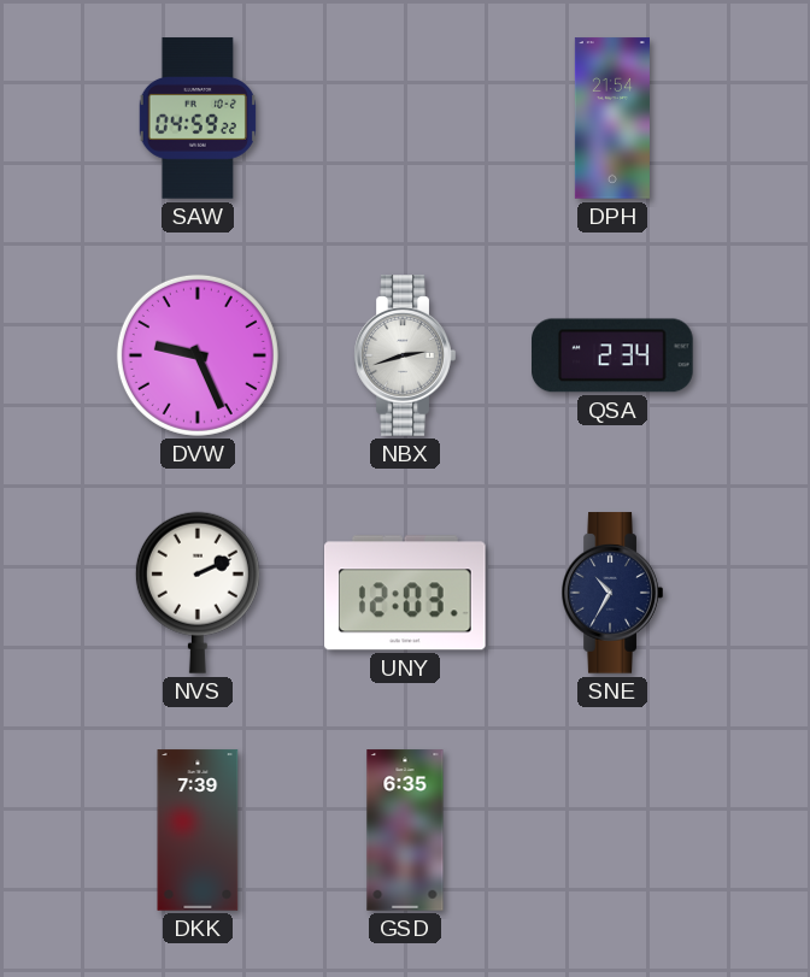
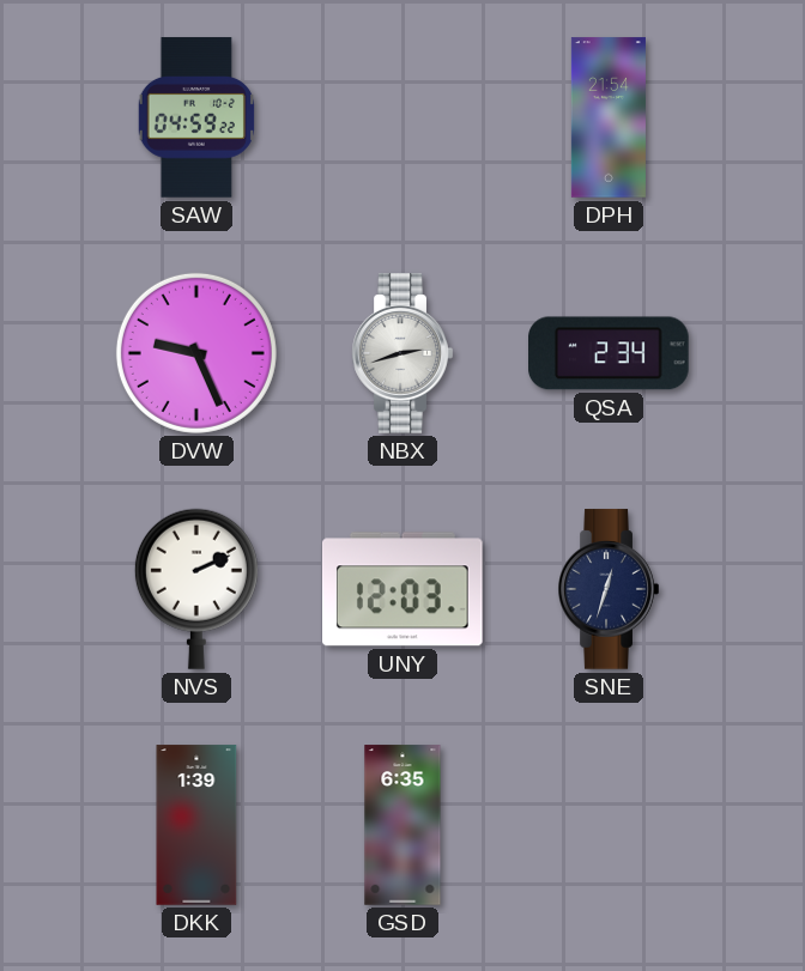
SNE: 10:35 -> 12:33 (609, 589)
DKK: 7:39 -> 1:39 (196, 825)
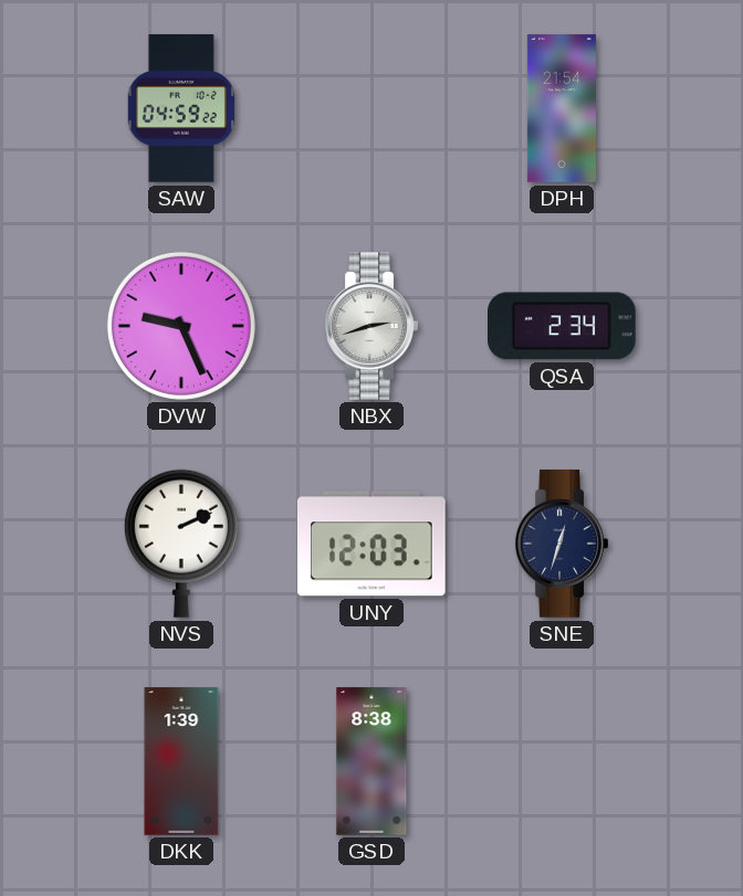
GSD: 6:35 -> 8:38 (371, 761)
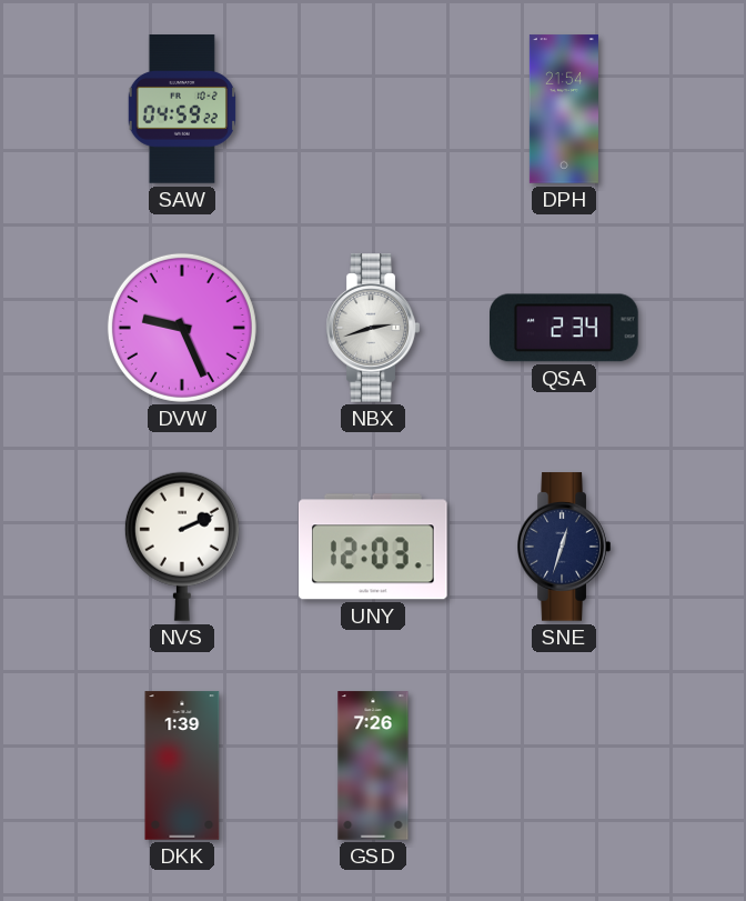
GSD: 8:38 -> 7:26 (373, 765)
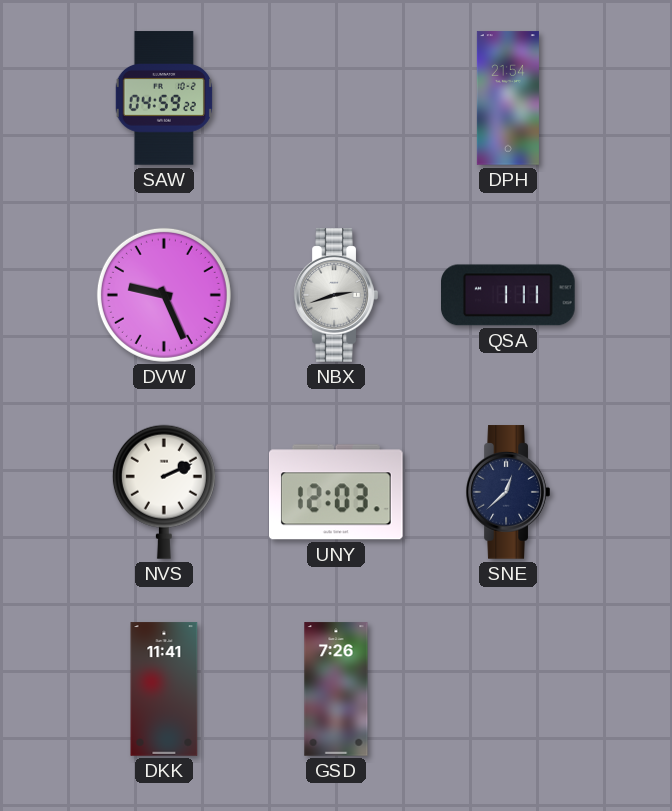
QSA: 2:34 -> 1:11 (509, 295)
SNE: 12:33 -> 12:38 (508, 492)
DKK: 1:39 -> 11:41 (164, 689)
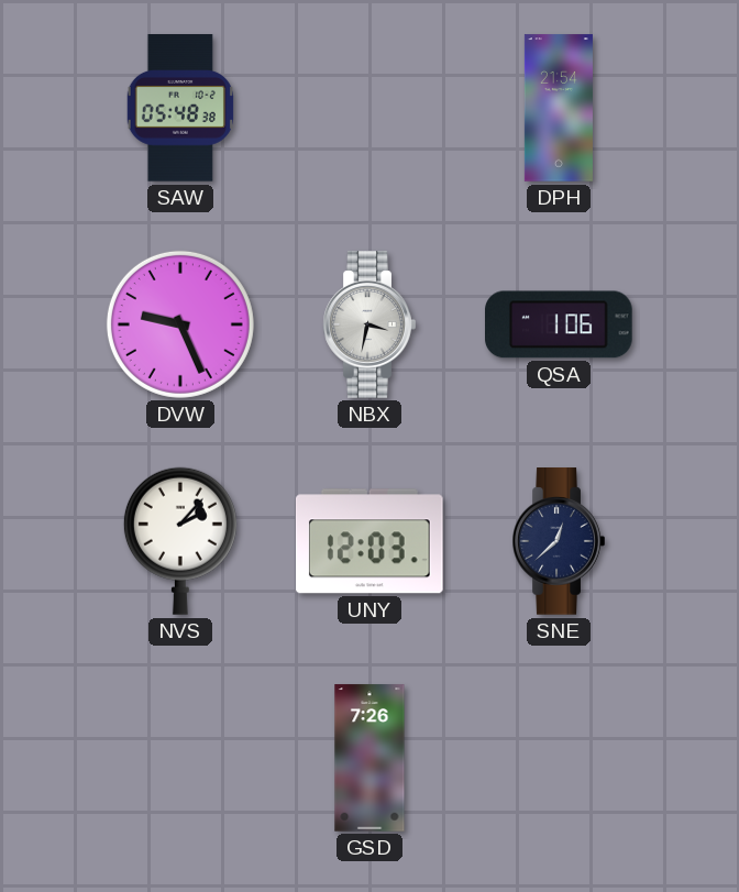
SAW: 04:59 -> 05:48 (180, 108)
NBX: 2:42 -> 3:32 (369, 324)
QSA: 1:11 -> 1:06 (560, 324)
NVS: 2:11 -> 2:07 (180, 541)
DKK: 11:41 -> none (164, 689)
